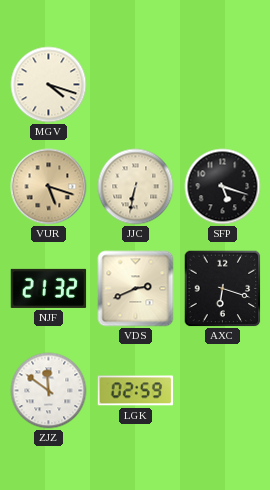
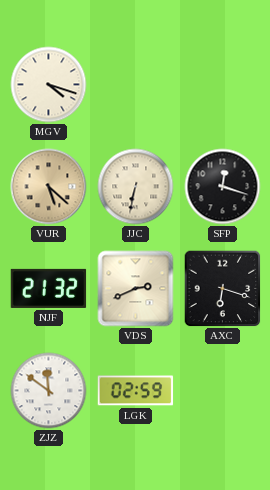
VUR: 5:18 -> 5:22 (49, 187)
SFP: 5:18 -> 12:18 (223, 187)
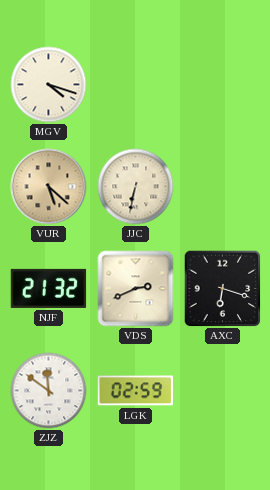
SFP: 12:18 -> none (223, 187)
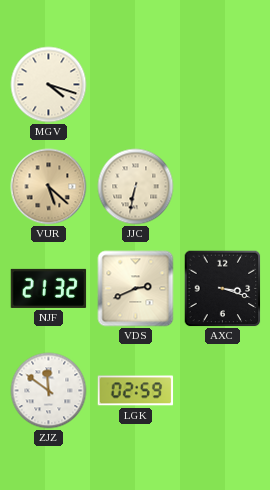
AXC: 6:18 -> 3:18 (223, 289)
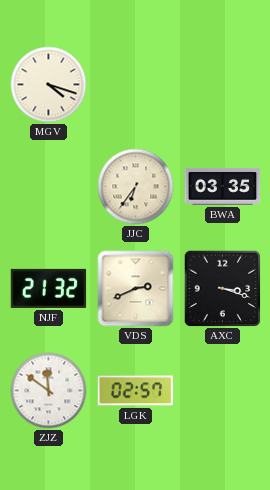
VUR: 5:22 -> none (49, 187)
JJC: 6:32 -> 6:36 (136, 187)
BWA: none -> 03:35 (223, 186)
LGK: 02:59 -> 02:57 (136, 391)
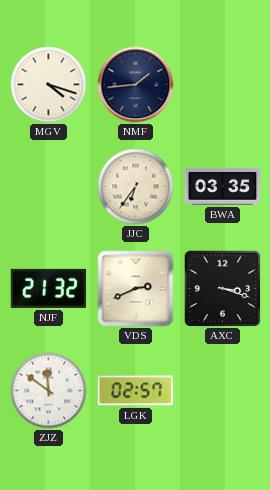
NMF: none -> 1:44 (136, 85)
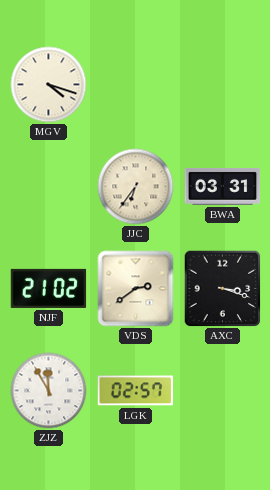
NMF: 1:44 -> none (136, 85)
BWA: 03:35 -> 03:31 (223, 186)
NJF: 21:32 -> 21:02 (49, 288)
VDS: 2:41 -> 2:39 (136, 289)
ZJZ: 11:51 -> 11:55 (49, 391)
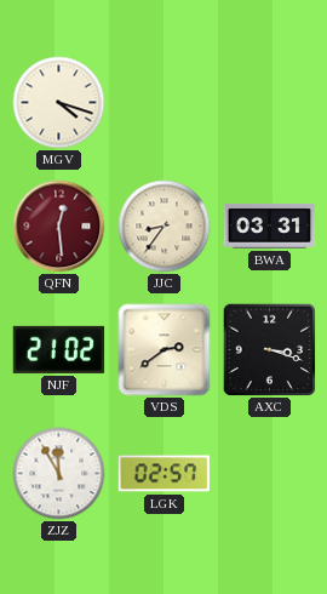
QFN: none -> 12:29 (59, 227)
JJC: 6:36 -> 8:36 (165, 227)
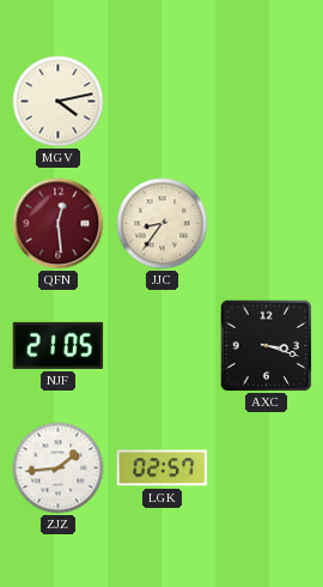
MGV: 4:18 -> 4:13 (59, 102)
BWA: 03:31 -> none (270, 225)
NJF: 21:02 -> 21:05 (59, 345)
VDS: 2:39 -> none (165, 350)
ZJZ: 11:55 -> 1:44 (59, 468)
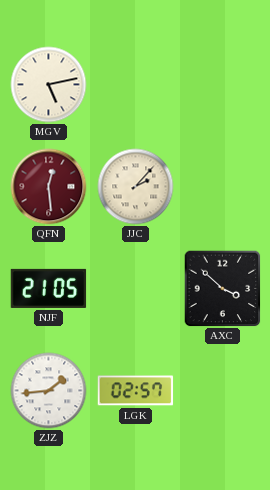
MGV: 4:13 -> 5:13 (49, 85)
JJC: 8:36 -> 2:07 (136, 187)
AXC: 3:18 -> 3:52 (223, 289)
